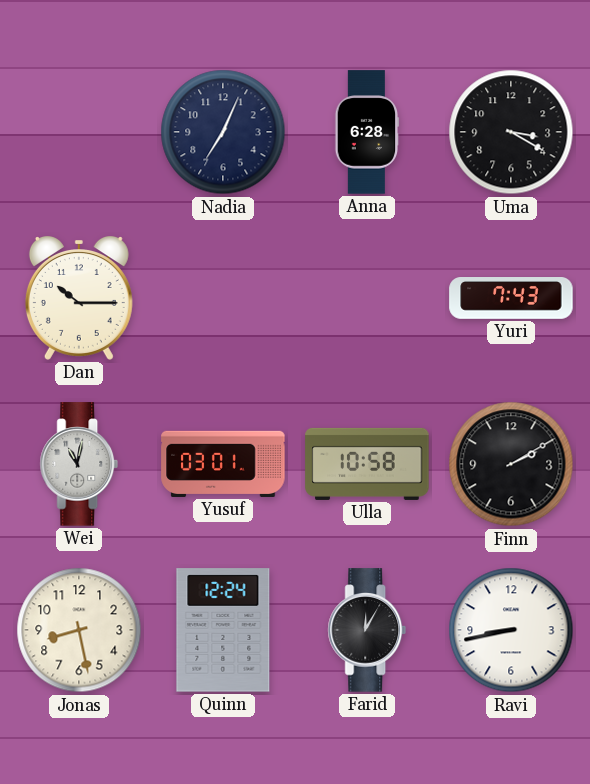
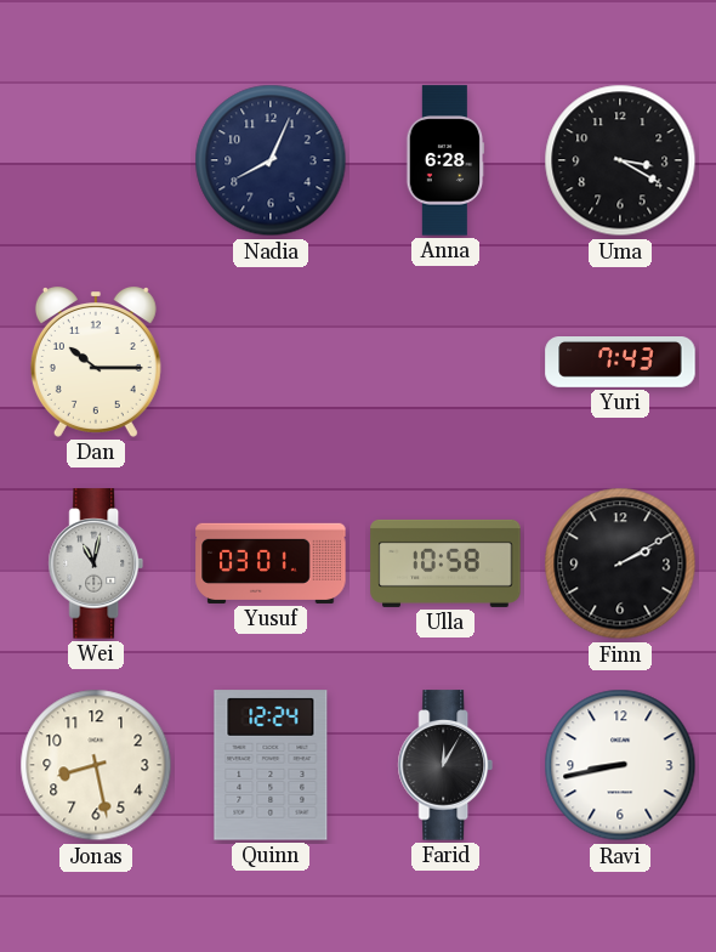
Nadia: 7:04 -> 8:04 (271, 160)
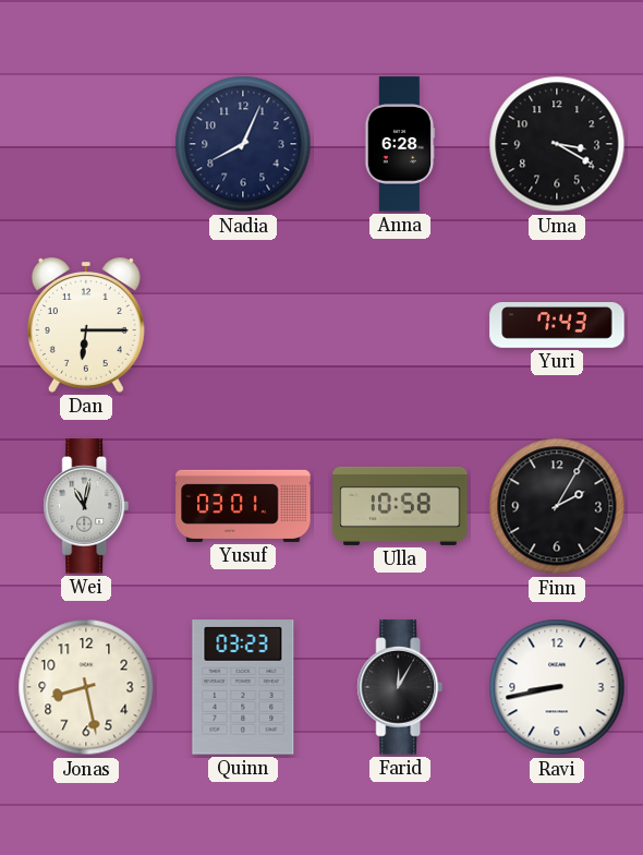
Dan: 10:15 -> 6:15 (86, 325)
Finn: 2:10 -> 2:05 (557, 506)
Quinn: 12:24 -> 03:23 (243, 687)
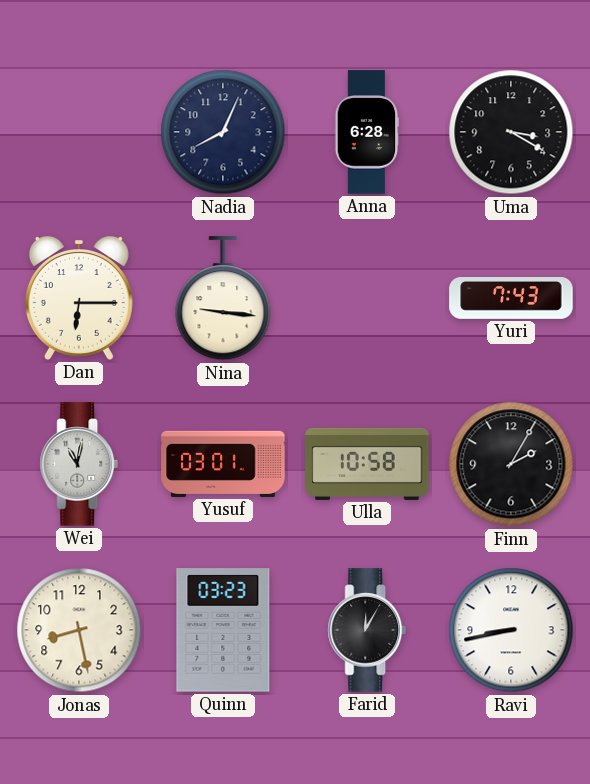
Nina: none -> 9:16 (223, 299)
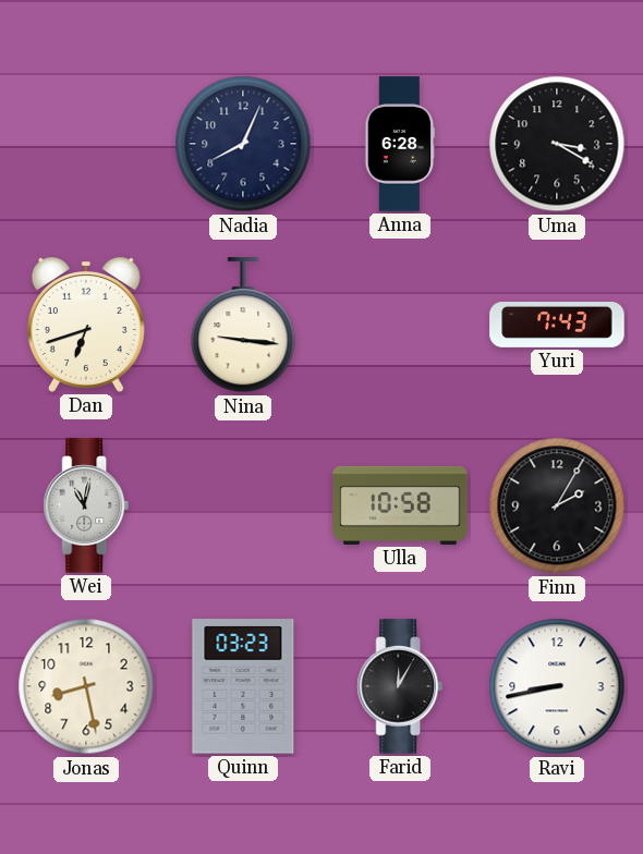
Dan: 6:15 -> 6:42 (86, 325)
Yusuf: 03:01 -> none (223, 464)
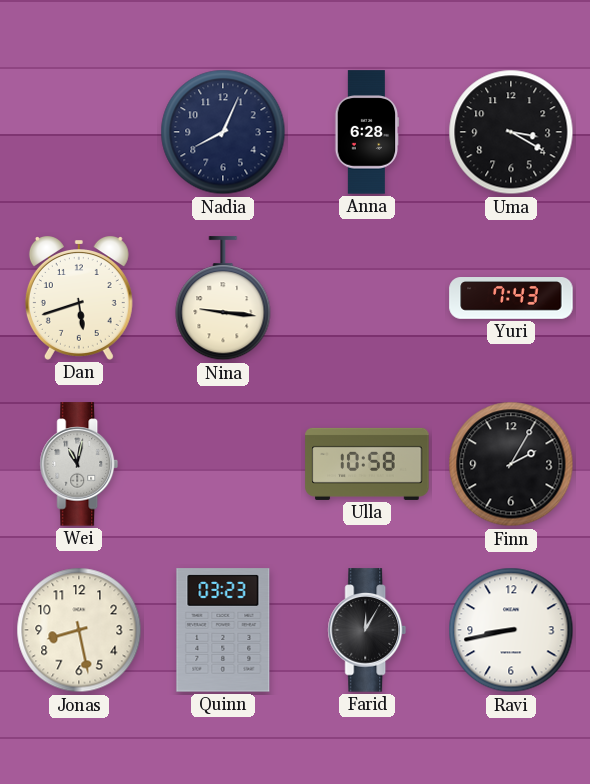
Dan: 6:42 -> 5:42 (79, 298)
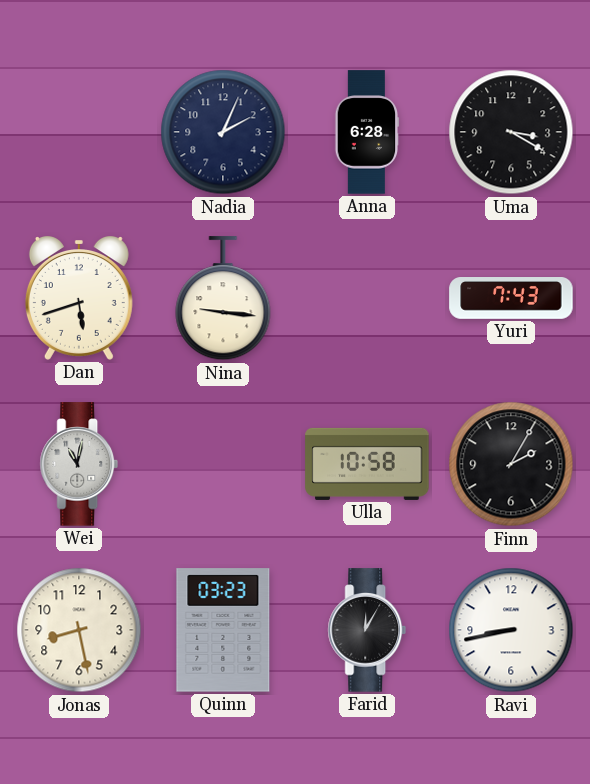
Nadia: 8:04 -> 2:04 (223, 132)
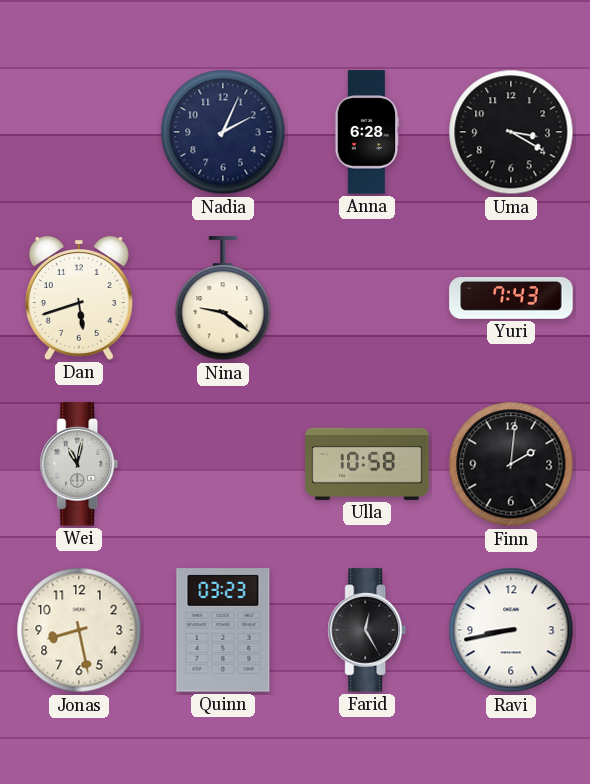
Nina: 9:16 -> 9:21 (223, 299)
Finn: 2:05 -> 2:01 (511, 464)
Farid: 12:05 -> 12:25 (367, 630)
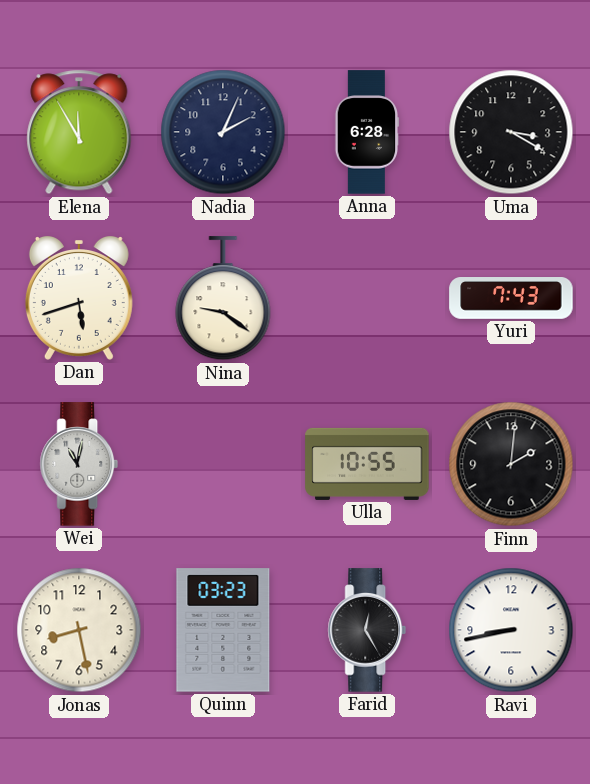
Elena: none -> 11:55 (79, 132)
Ulla: 10:58 -> 10:55 (367, 464)
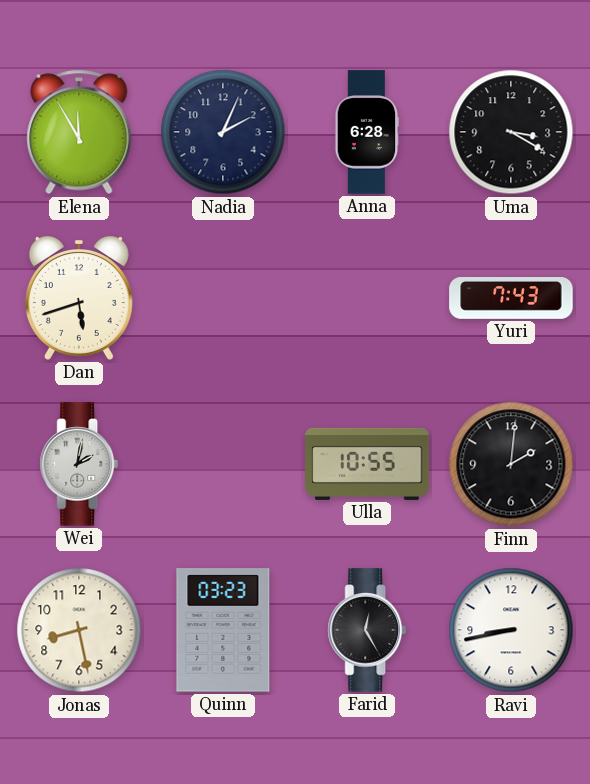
Nina: 9:21 -> none (223, 299)
Wei: 11:02 -> 2:02 (79, 464)
